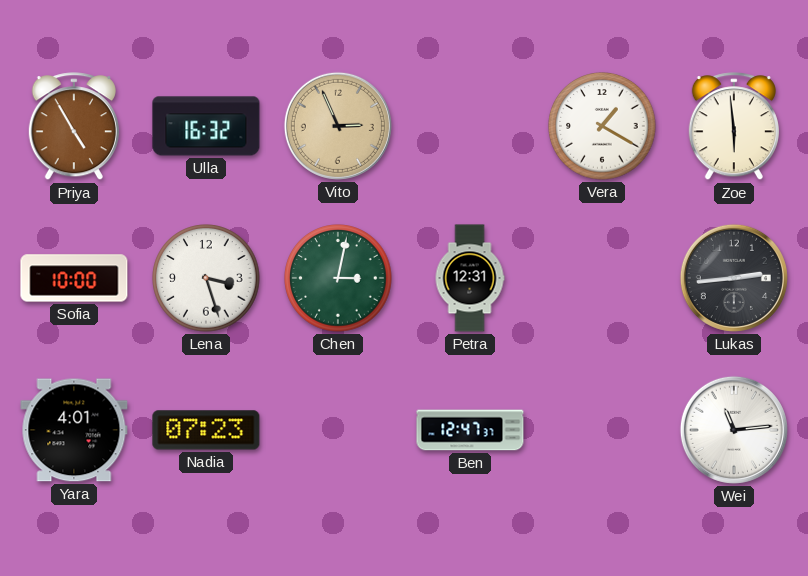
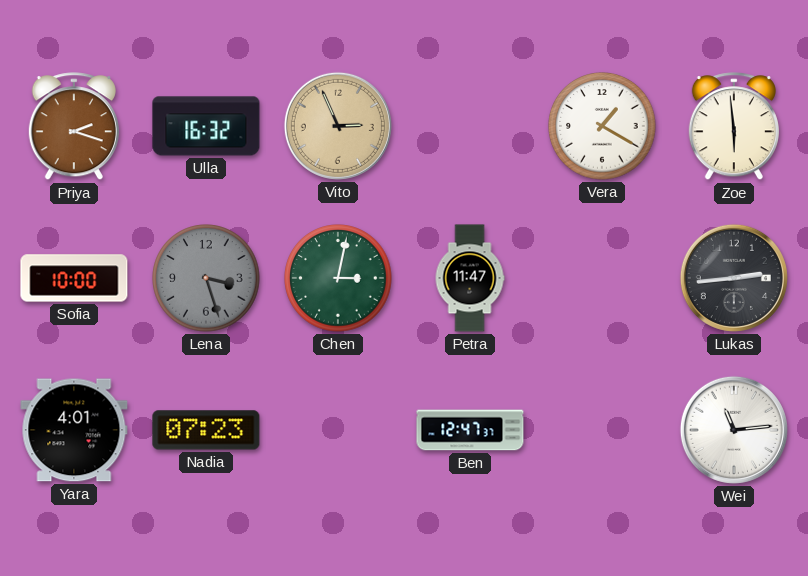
Priya: 4:55 -> 2:18 (74, 127)
Lena dial: white -> grey (206, 278)
Petra: 12:31 -> 11:47 (470, 278)
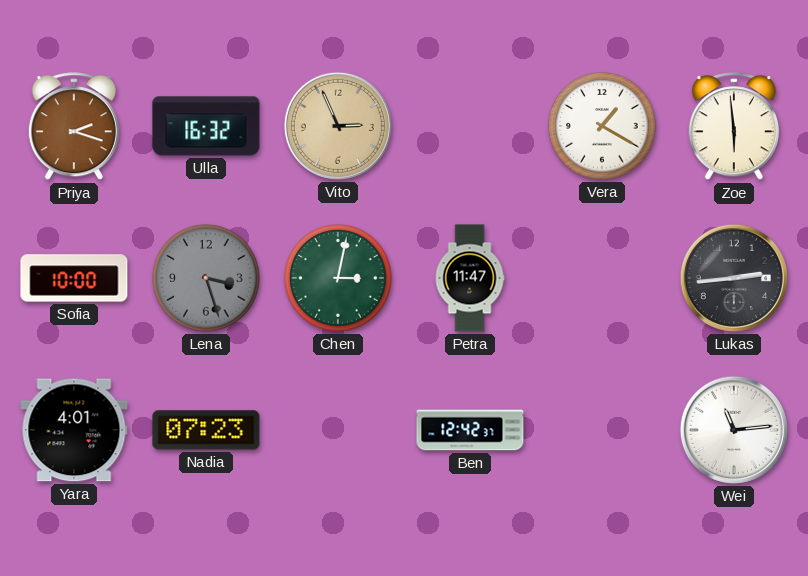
Ben: 12:47 -> 12:42 (470, 430)
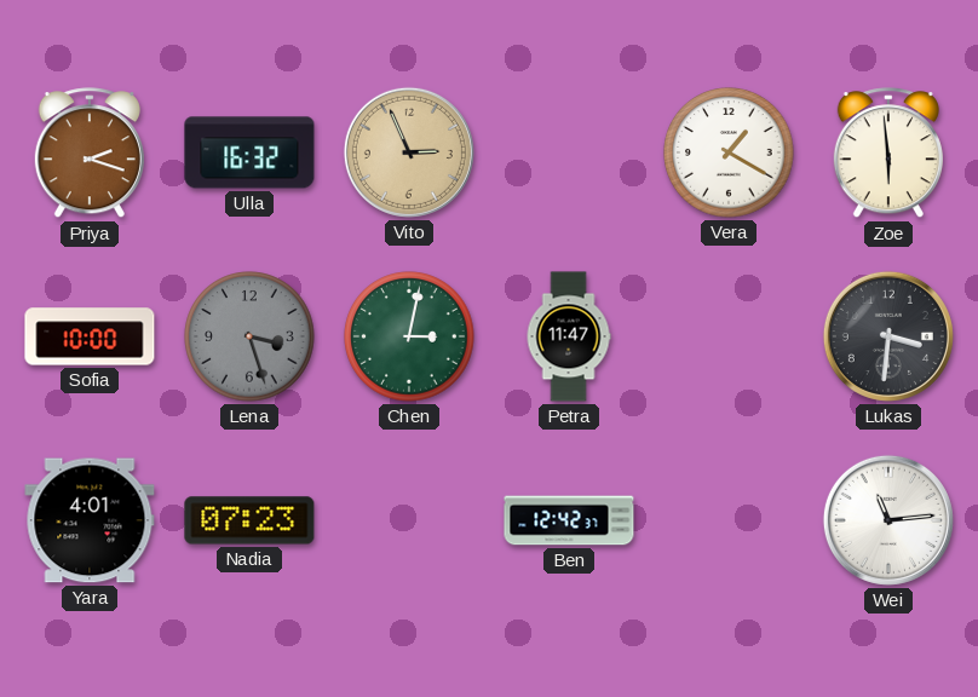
Lukas: 2:44 -> 3:31 (888, 336)
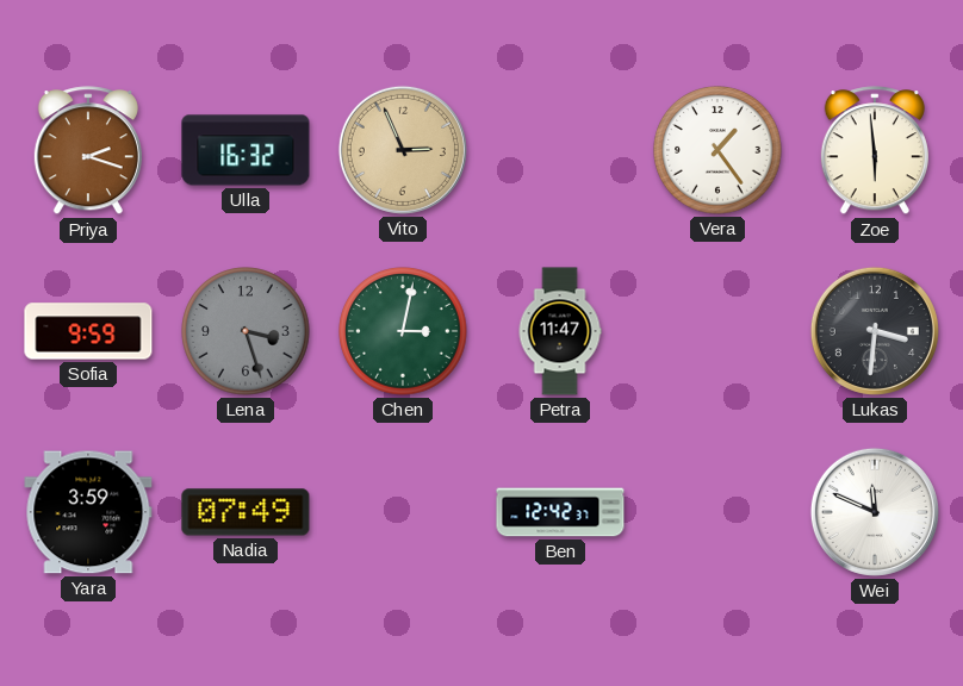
Vera: 1:20 -> 1:24 (717, 150)
Sofia: 10:00 -> 9:59 (88, 331)
Yara: 4:01 -> 3:59 (88, 512)
Nadia: 07:23 -> 07:49 (246, 512)
Wei: 11:14 -> 11:49 (875, 512)
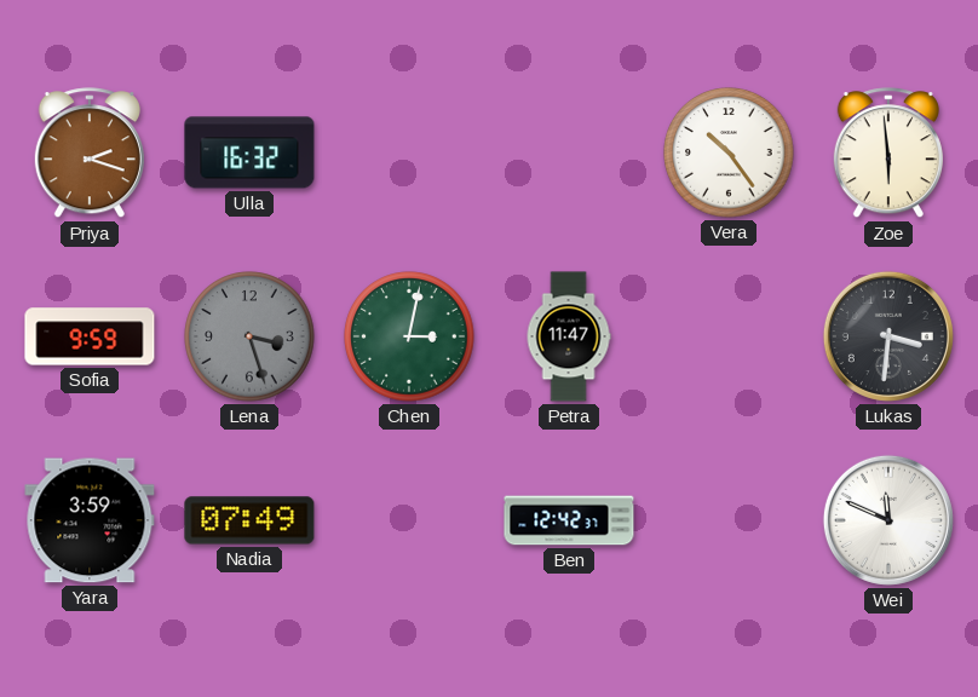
Vito: 2:56 -> none (403, 150)
Vera: 1:24 -> 10:24 (729, 152)
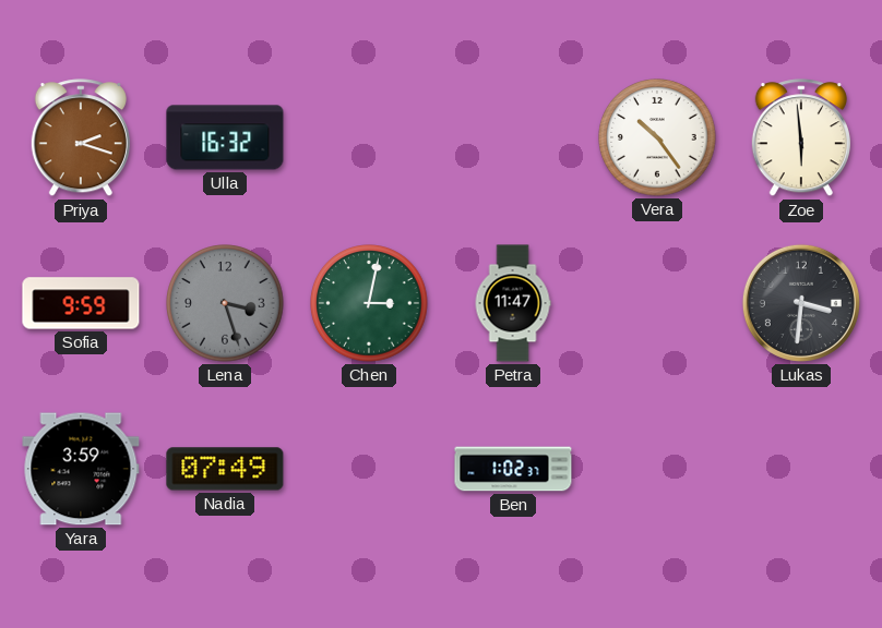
Ben: 12:42 -> 1:02 (513, 469)
Wei: 11:49 -> none (888, 520)
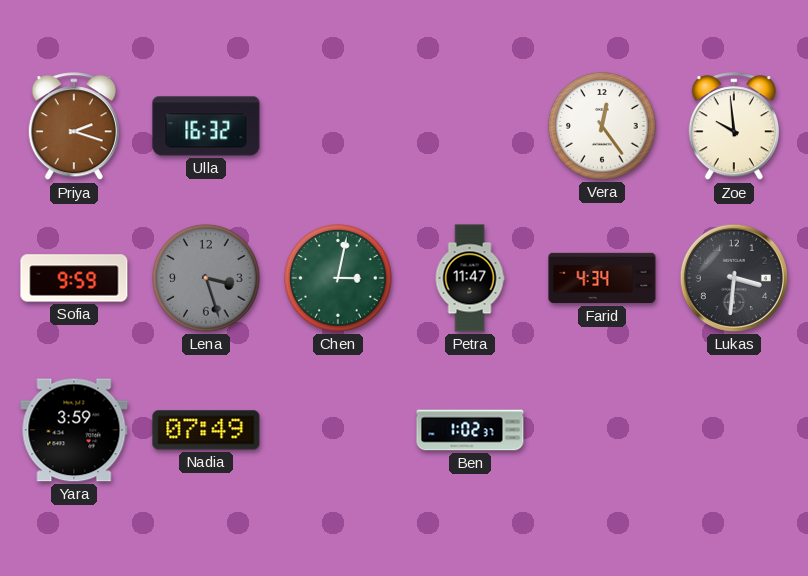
Vera: 10:24 -> 12:24 (602, 126)
Zoe: 5:59 -> 9:59 (734, 127)
Farid: none -> 4:34 (602, 278)
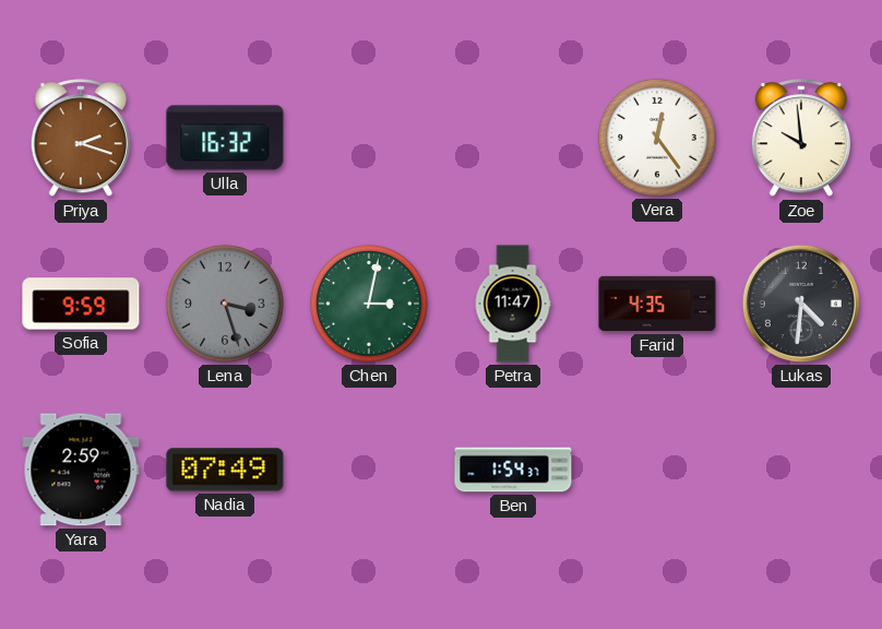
Farid: 4:34 -> 4:35 (657, 304)
Lukas: 3:31 -> 4:31 (801, 304)
Yara: 3:59 -> 2:59 (81, 470)
Ben: 1:02 -> 1:54 (513, 470)
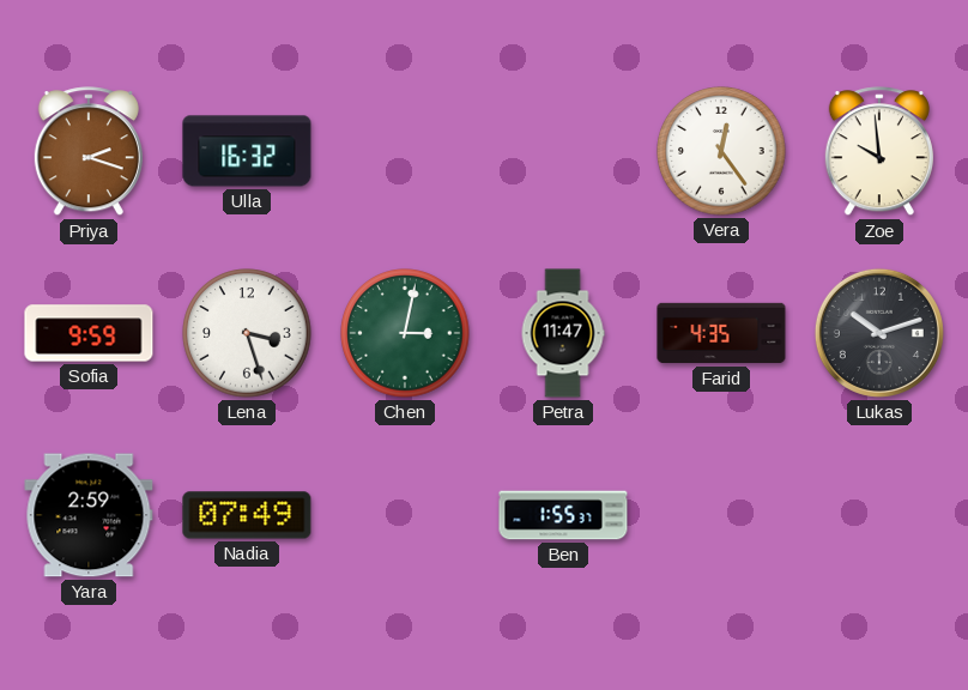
Lena dial: grey -> white (247, 333)
Lukas: 4:31 -> 10:12 (879, 333)
Ben: 1:54 -> 1:55 (563, 515)
